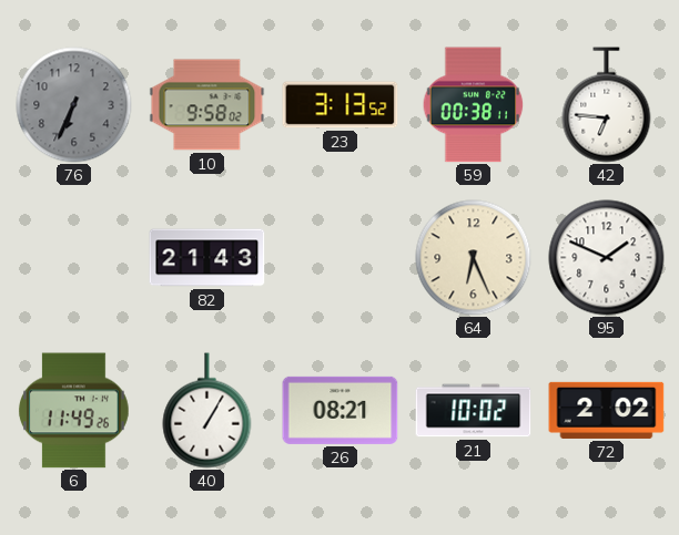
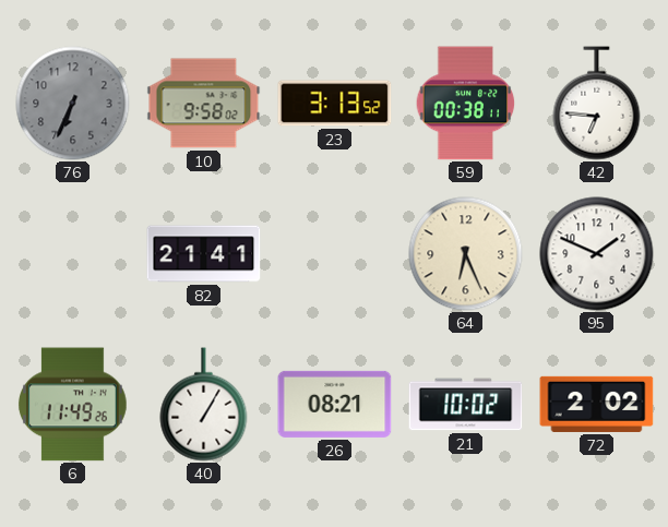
82: 21:43 -> 21:41 (204, 254)
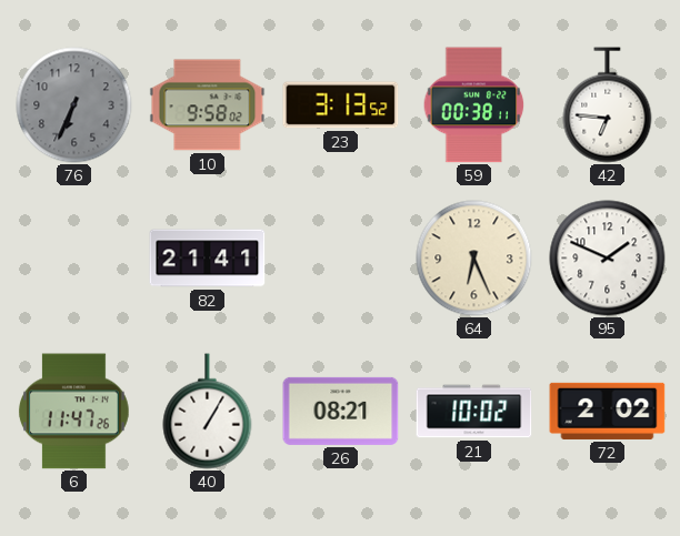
6: 11:49 -> 11:47 (73, 412)
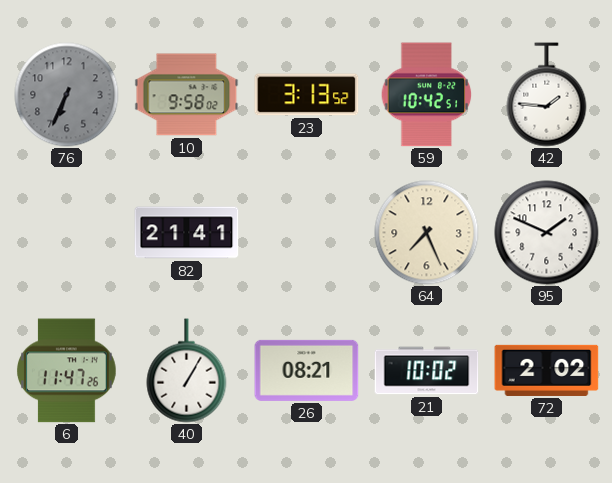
59: 00:38 -> 10:42 (427, 95)
42: 6:46 -> 1:46 (547, 95)
64: 6:26 -> 7:26 (427, 233)
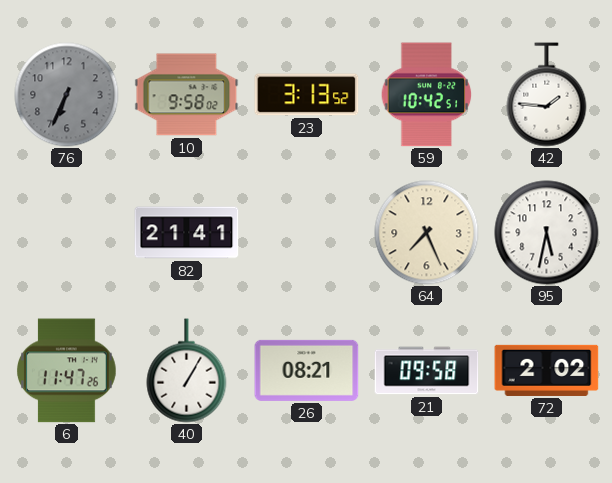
95: 1:49 -> 5:32 (547, 233)
21: 10:02 -> 09:58 (427, 371)
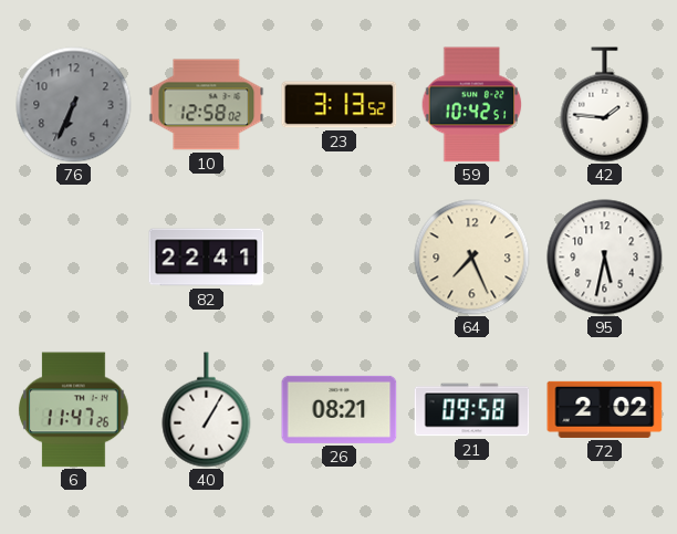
10: 9:58 -> 12:58 (207, 105)
82: 21:41 -> 22:41 (207, 258)
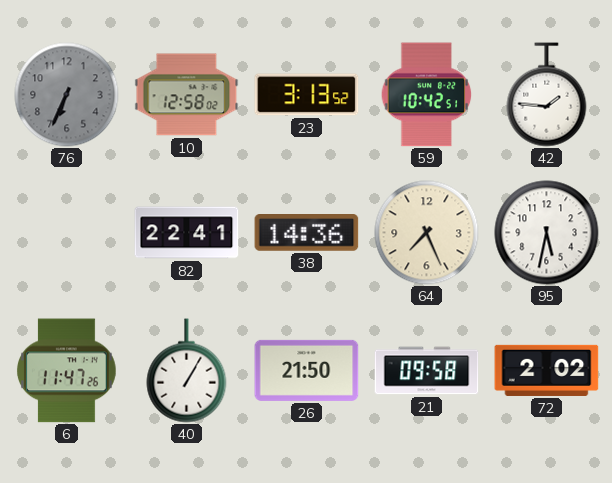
38: none -> 14:36 (307, 233)
26: 08:21 -> 21:50 (307, 370)
